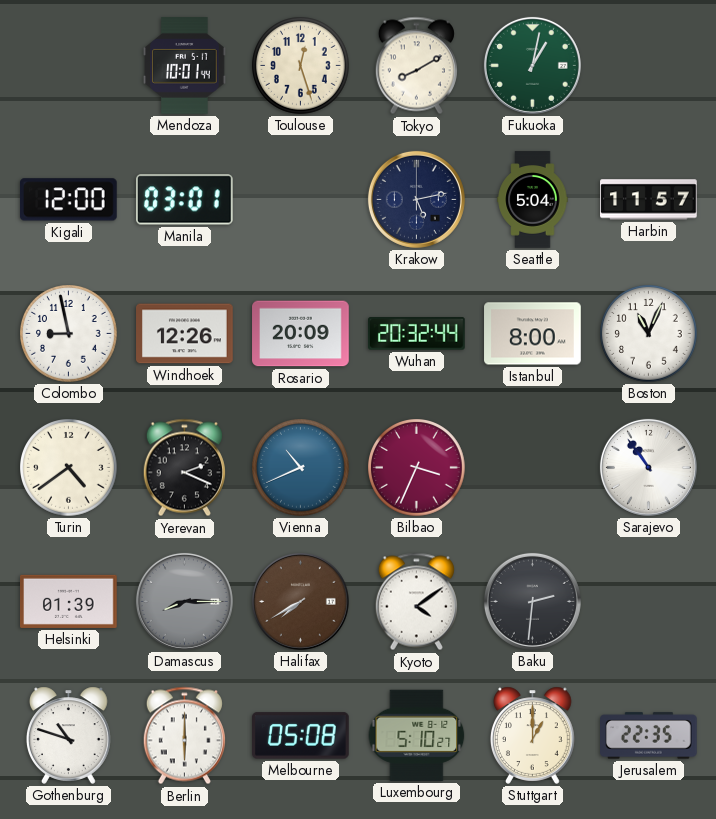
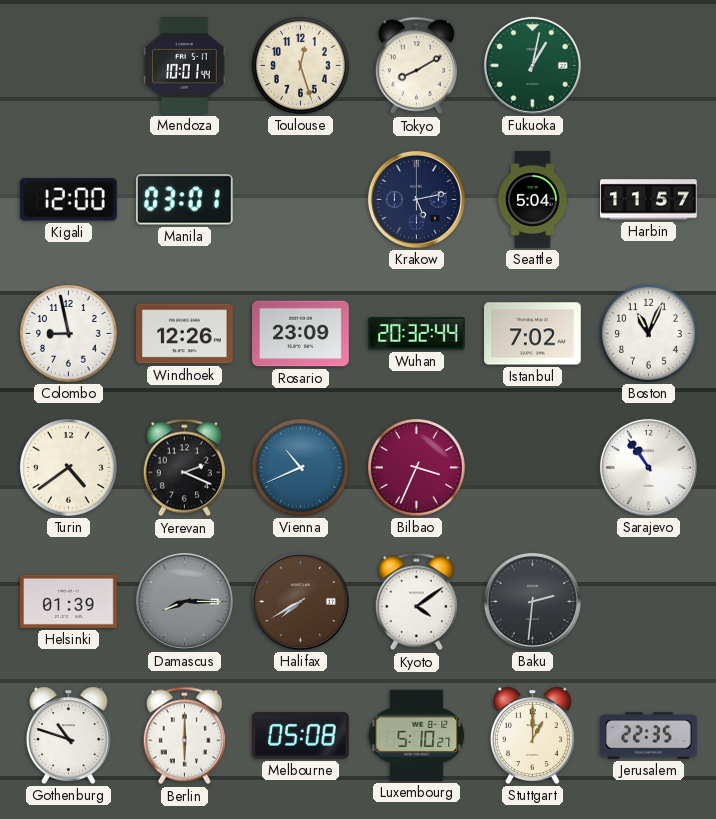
Rosario: 20:09 -> 23:09 (301, 334)
Istanbul: 8:00 -> 7:02 (533, 334)
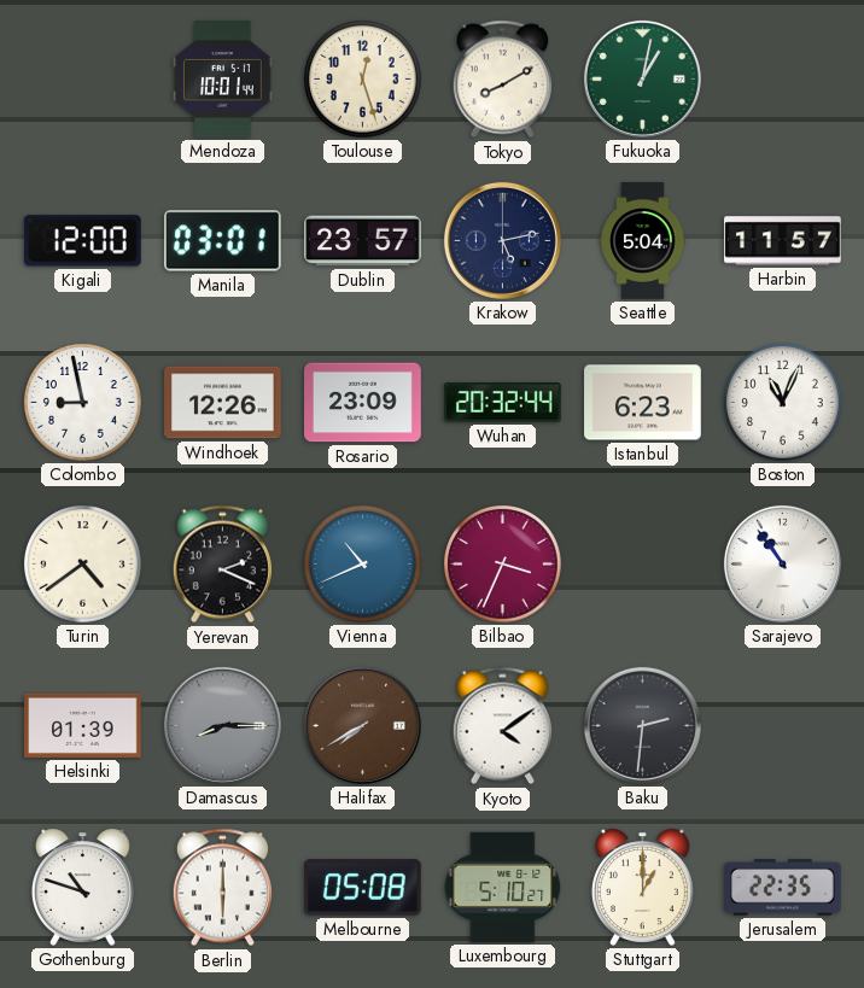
Dublin: none -> 23:57 (363, 241)
Istanbul: 7:02 -> 6:23 (643, 403)
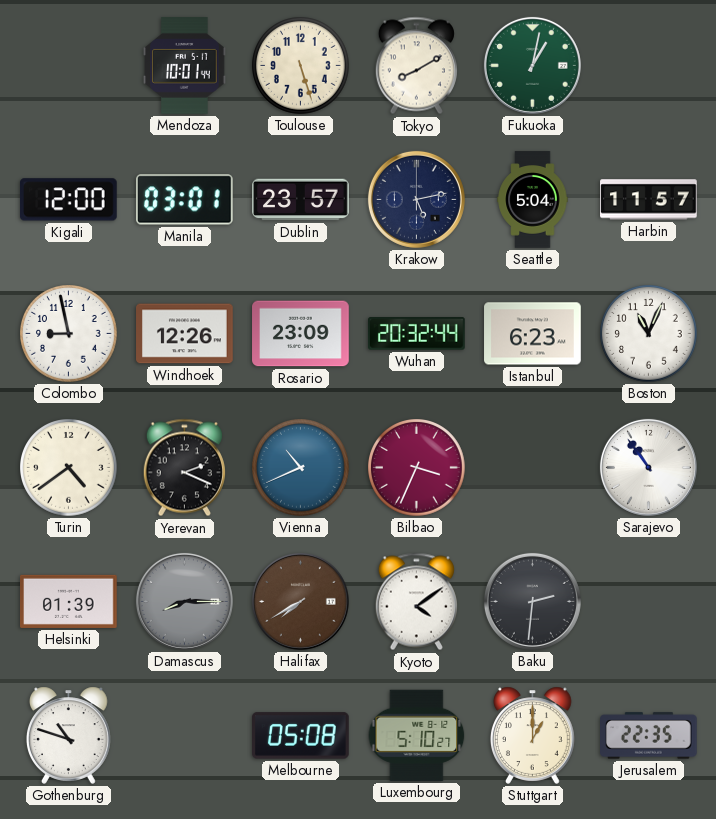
Toulouse: 12:27 -> 5:27 (301, 66)
Berlin: 6:00 -> none (222, 888)
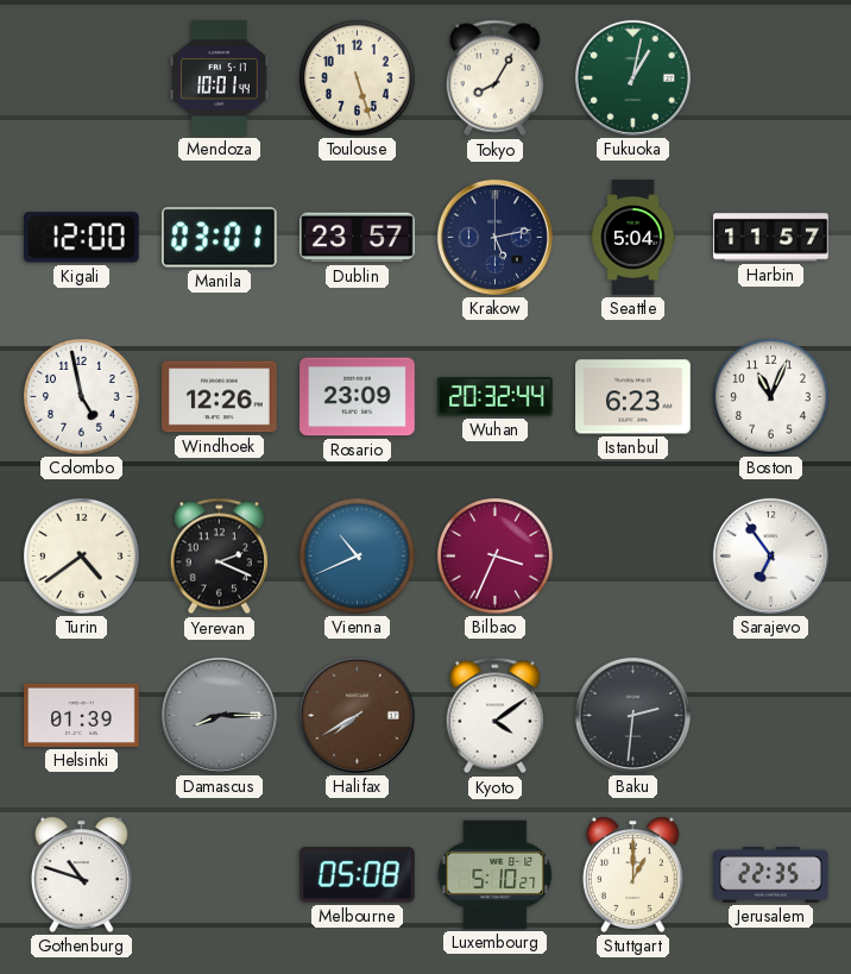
Tokyo: 8:10 -> 8:05 (494, 78)
Colombo: 8:58 -> 4:58 (82, 397)
Sarajevo: 10:54 -> 6:54 (770, 555)
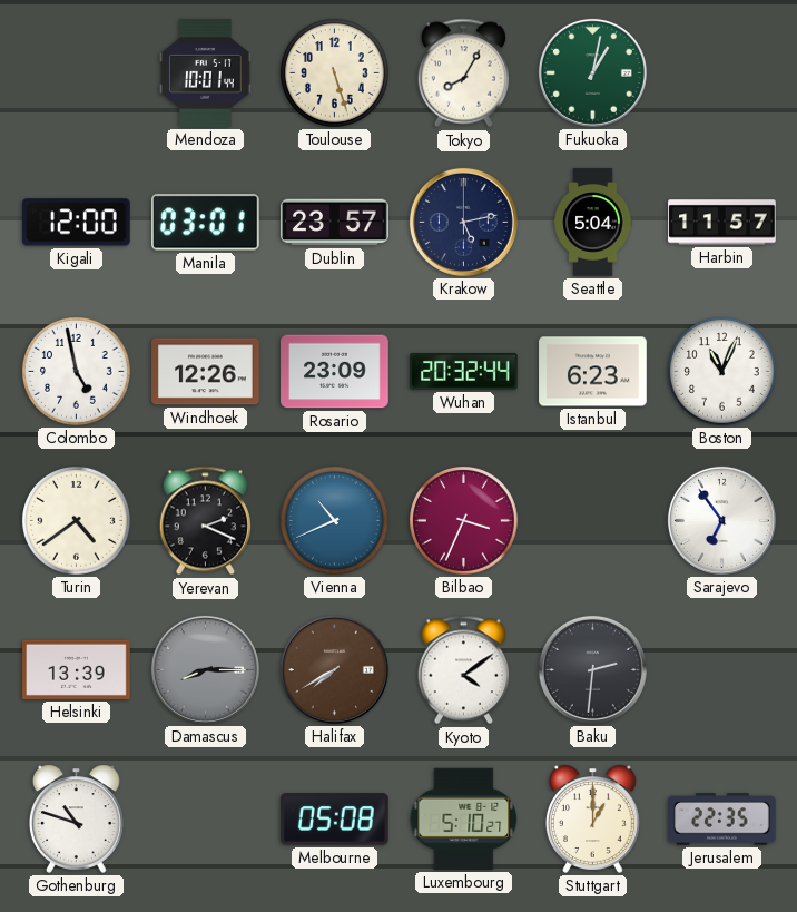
Helsinki: 01:39 -> 13:39 (77, 669)
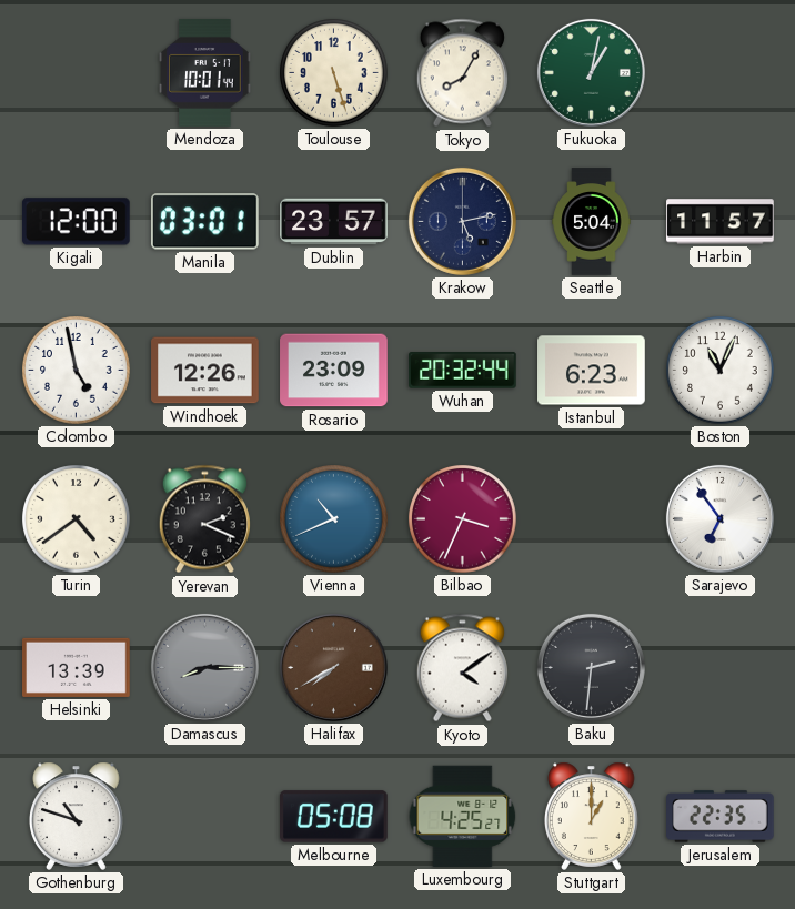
Luxembourg: 5:10 -> 4:25 (463, 816)
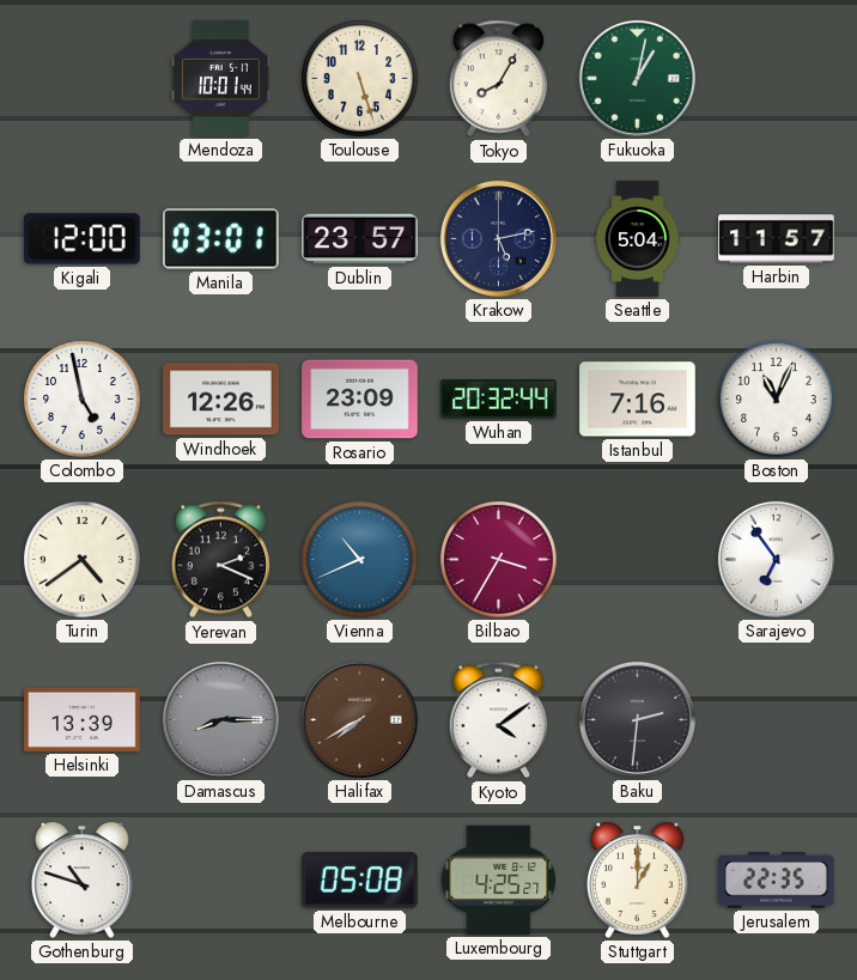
Istanbul: 6:23 -> 7:16 (638, 400)
Bilbao: 3:34 -> 3:35 (499, 560)
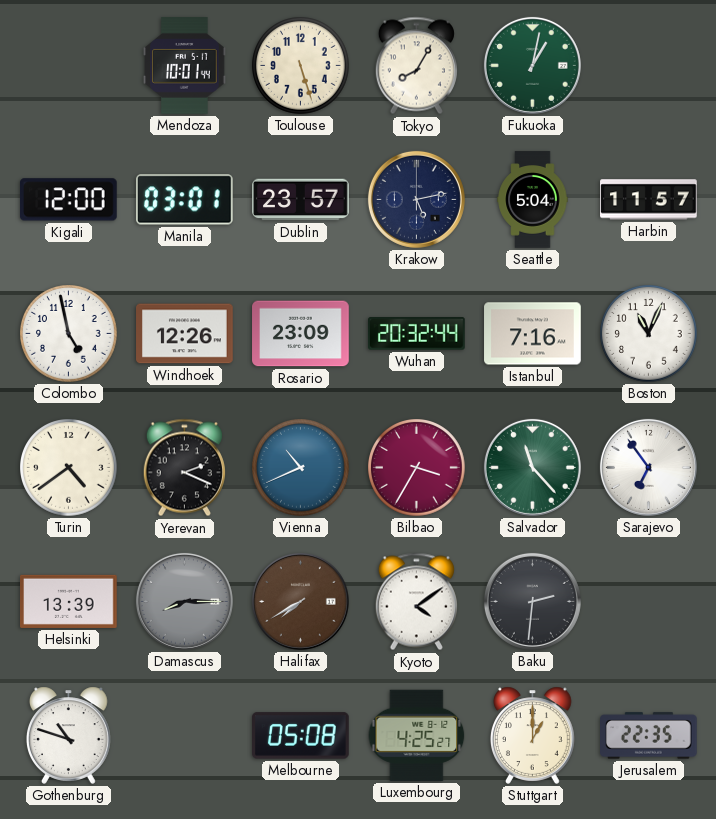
Salvador: none -> 11:23 (532, 467)
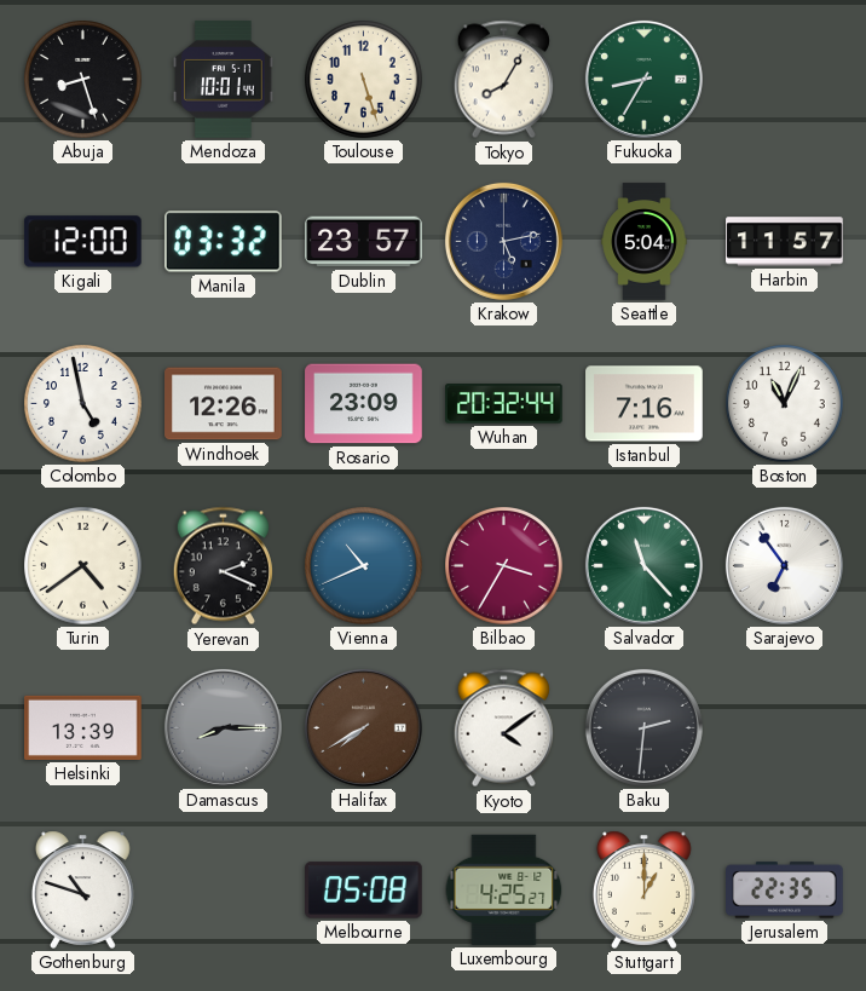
Abuja: none -> 8:27 (83, 80)
Fukuoka: 1:02 -> 8:35 (643, 79)
Manila: 03:01 -> 03:32 (223, 242)
